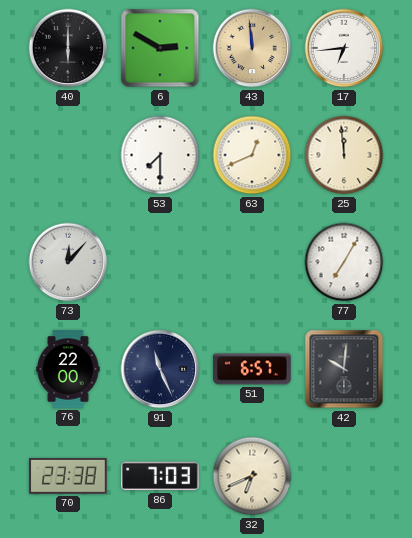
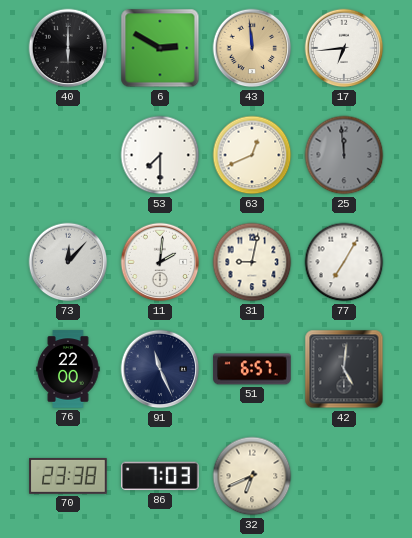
25 dial: cream -> grey (344, 155)
11: none -> 2:01 (160, 262)
31: none -> 9:02 (252, 262)
42: 10:01 -> 5:01 (344, 369)
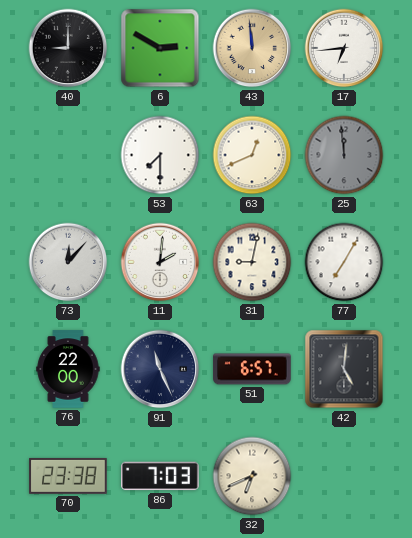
40: 6:00 -> 9:00 (68, 48)
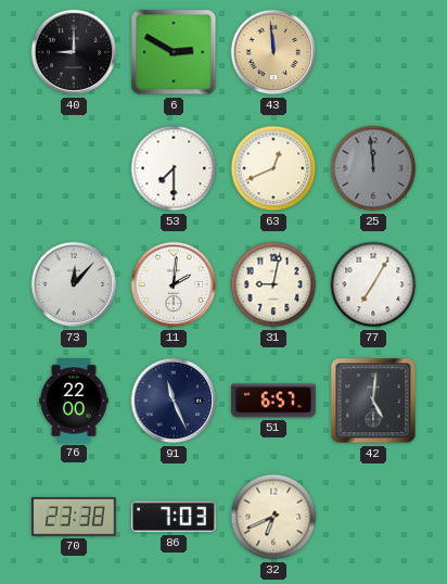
17: 6:44 -> none (344, 48)
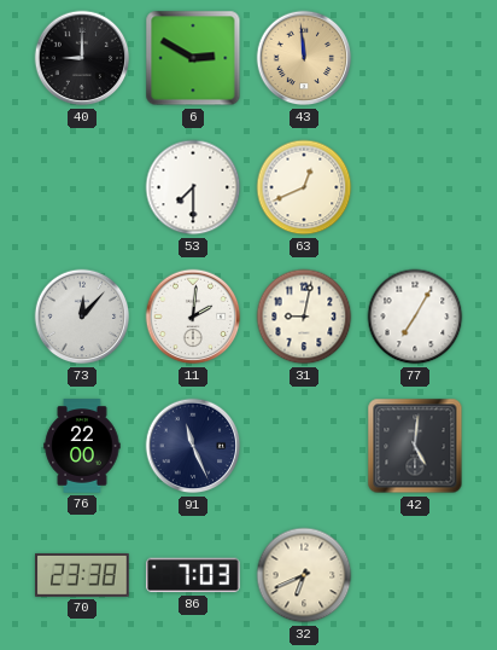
25: 11:59 -> none (373, 168)
51: 6:57 -> none (273, 401)
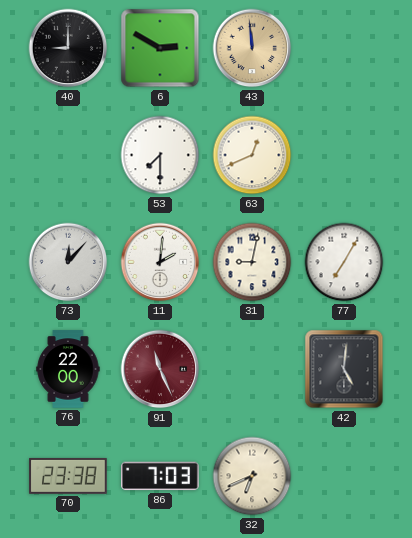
91 dial: navy -> burgundy (160, 369)
